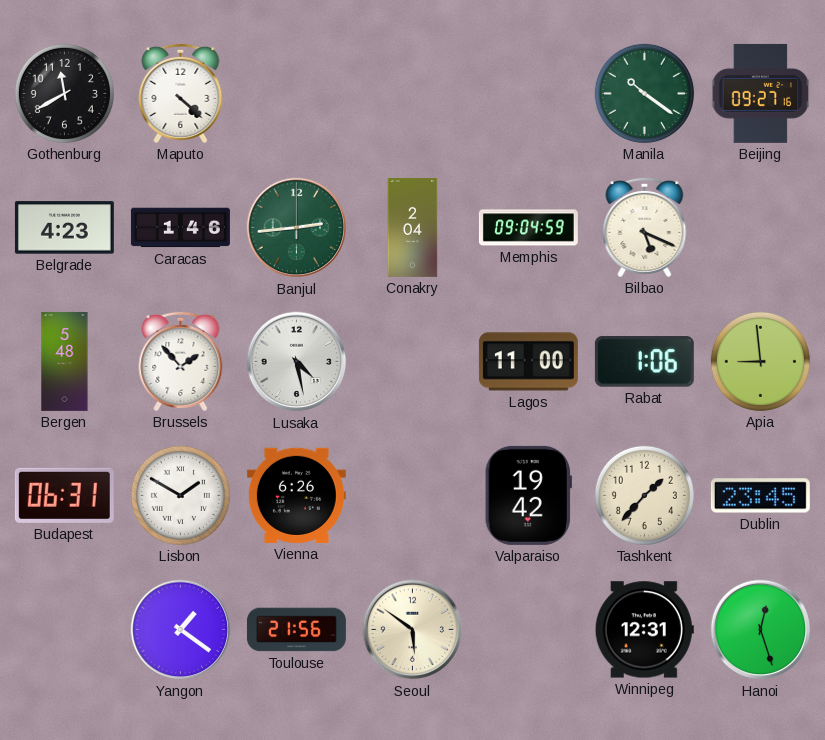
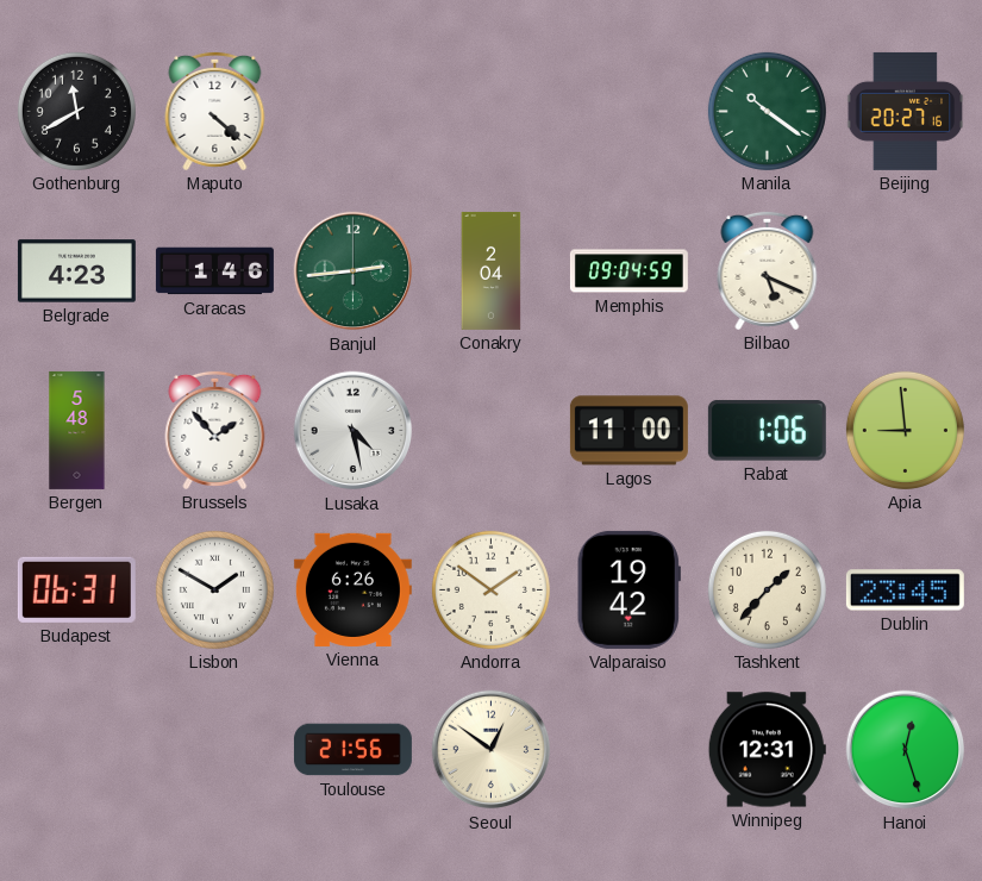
Beijing: 09:27 -> 20:27 (906, 111)
Andorra: none -> 1:51 (490, 589)
Yangon: 1:21 -> none (181, 630)
Seoul: 5:51 -> 12:51 (492, 750)
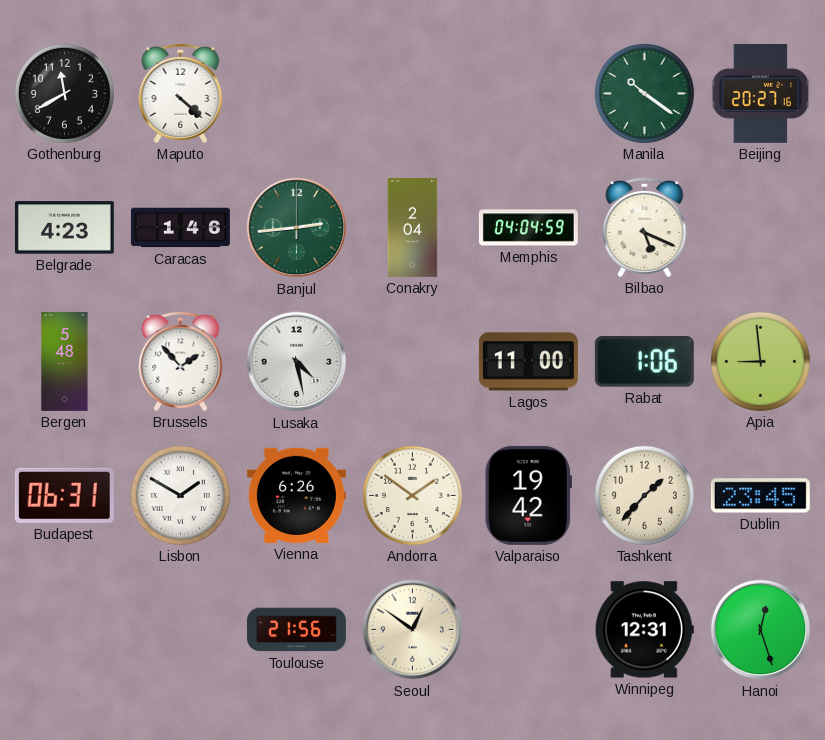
Memphis: 09:04 -> 04:04 (528, 228)
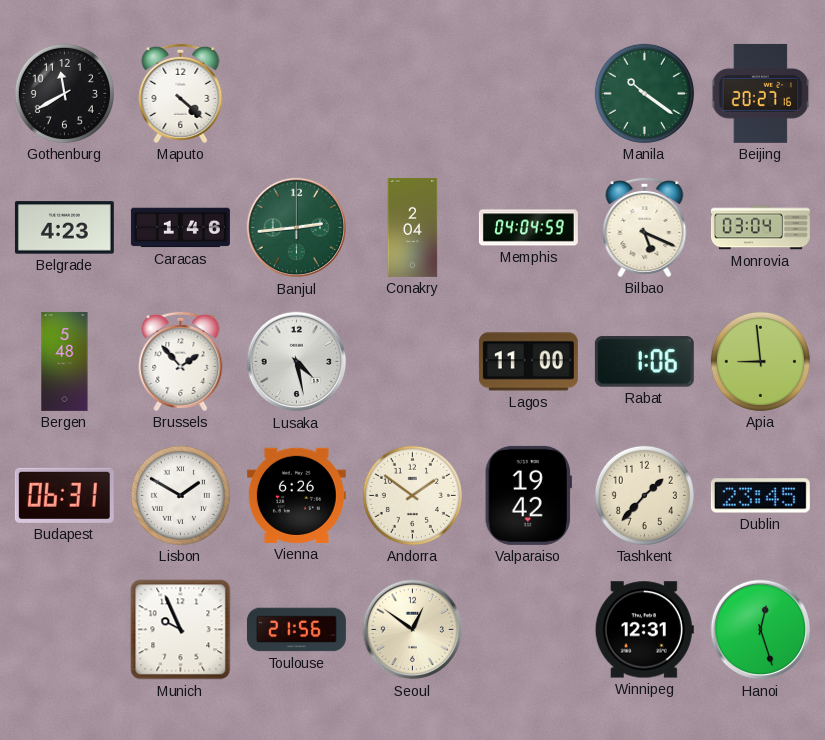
Monrovia: none -> 03:04 (760, 228)
Munich: none -> 9:56 (181, 630)
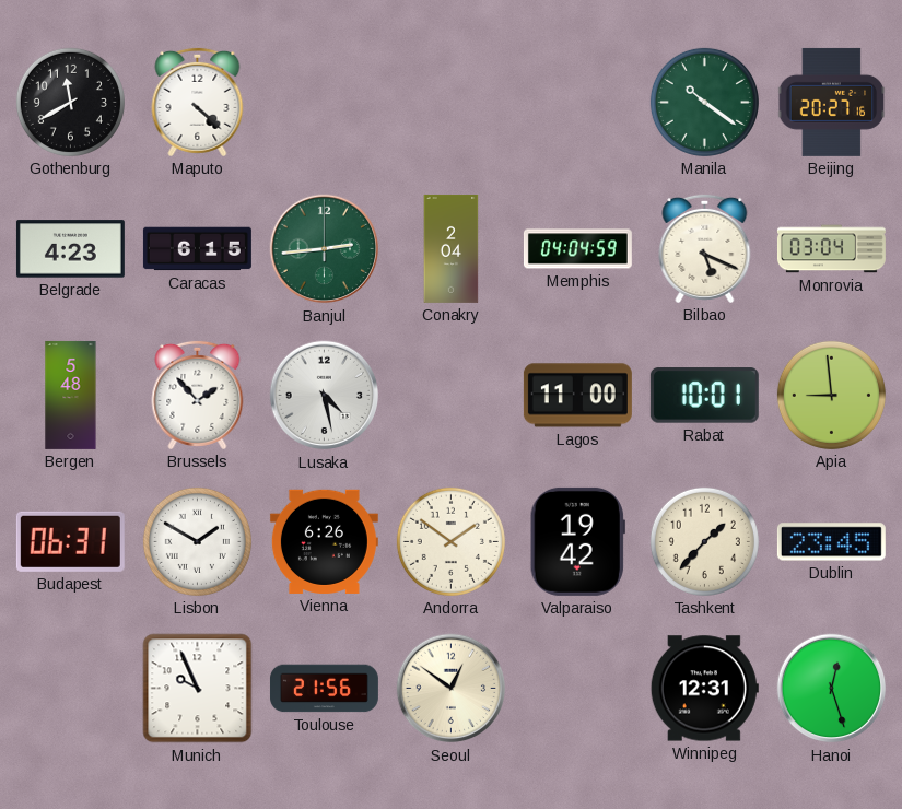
Caracas: 1:46 -> 6:15 (197, 249)
Rabat: 1:06 -> 10:01 (704, 396)
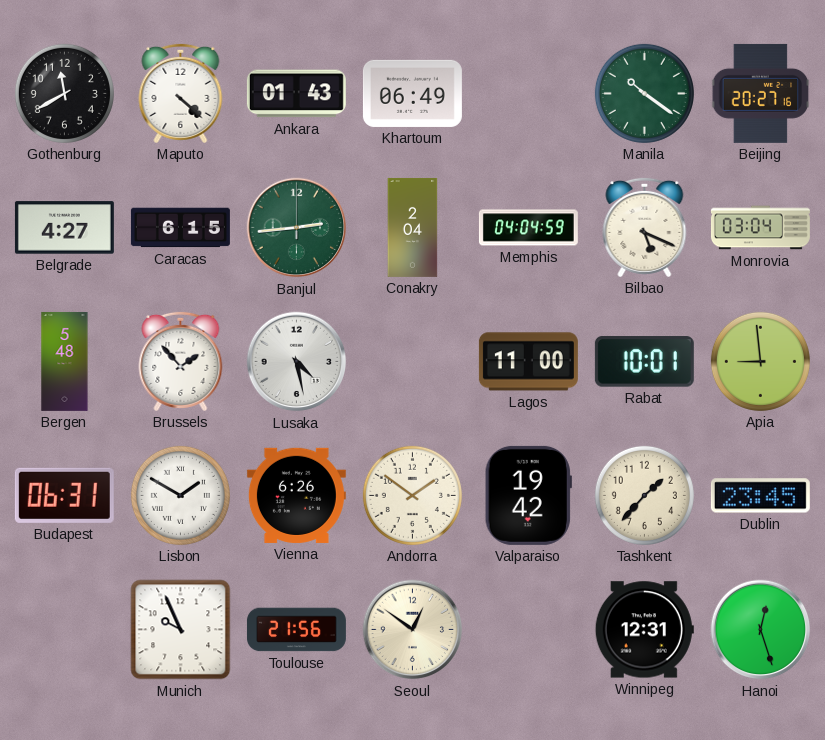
Ankara: none -> 01:43 (296, 94)
Khartoum: none -> 06:49 (412, 93)
Belgrade: 4:23 -> 4:27 (64, 228)
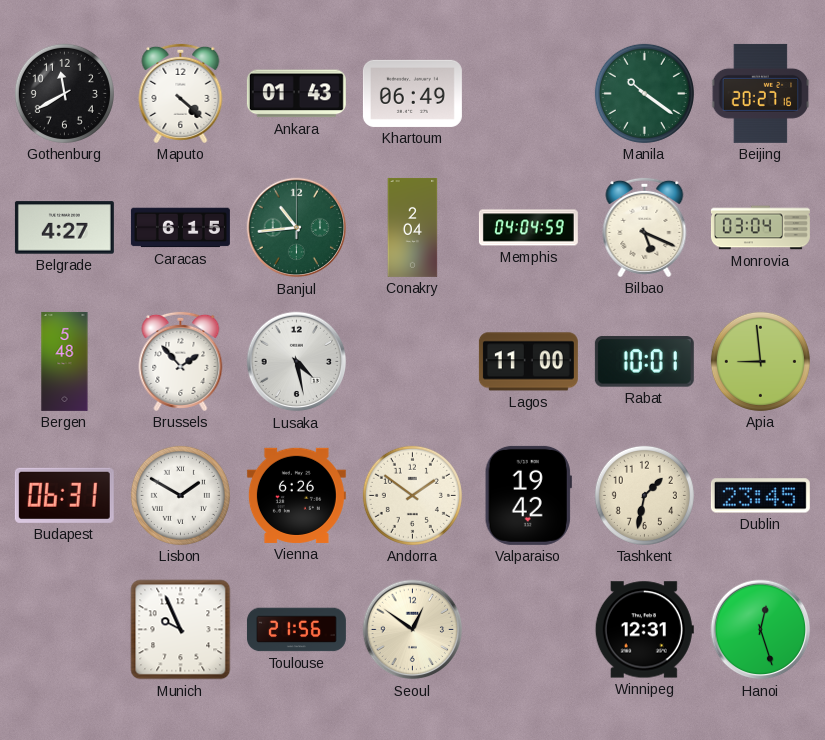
Banjul: 2:44 -> 10:44 (297, 228)
Tashkent: 1:37 -> 1:32 (644, 495)
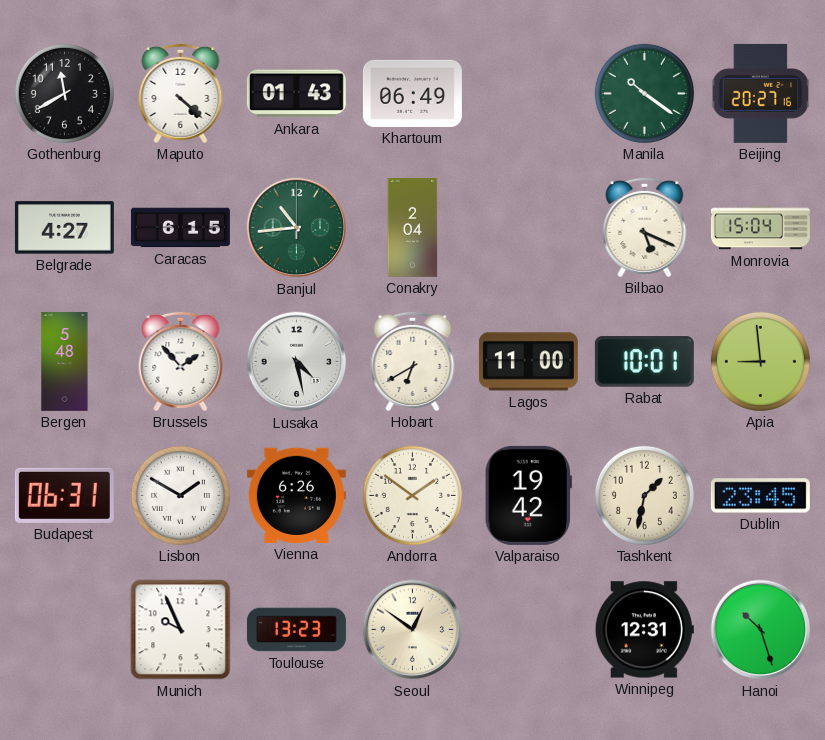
Memphis: 04:04 -> none (528, 228)
Monrovia: 03:04 -> 15:04 (760, 228)
Hobart: none -> 6:40 (413, 361)
Toulouse: 21:56 -> 13:23 (296, 630)
Hanoi: 12:27 -> 10:27 (761, 630)
